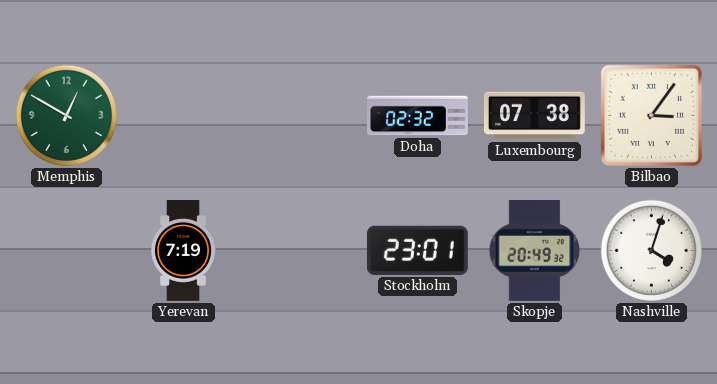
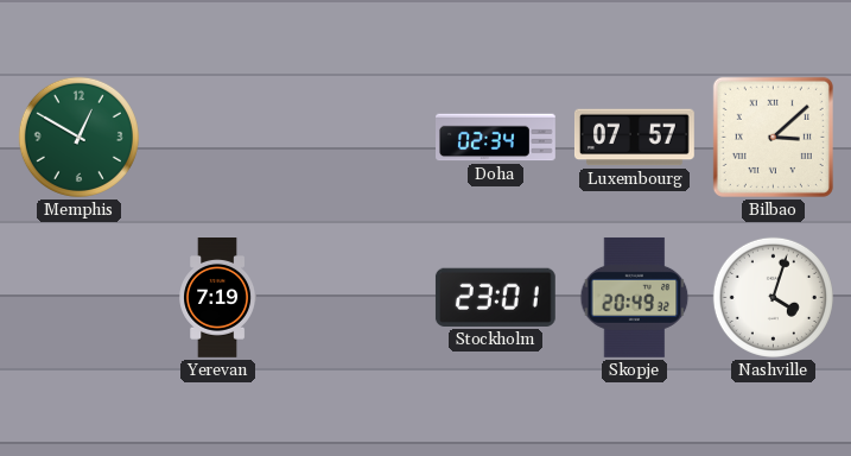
Doha: 02:32 -> 02:34 (496, 138)
Luxembourg: 07:38 -> 07:57 (634, 138)
Bilbao: 3:06 -> 3:08 (773, 137)
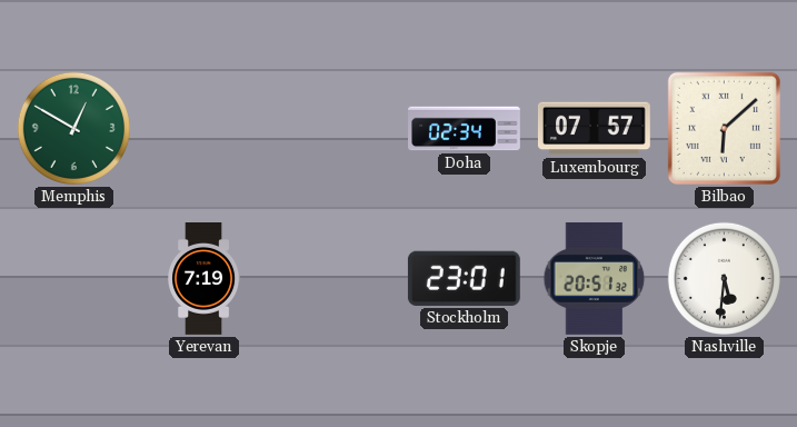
Bilbao: 3:08 -> 6:08 (724, 128)
Skopje: 20:49 -> 20:51 (595, 278)
Nashville: 4:03 -> 5:31 (724, 278)
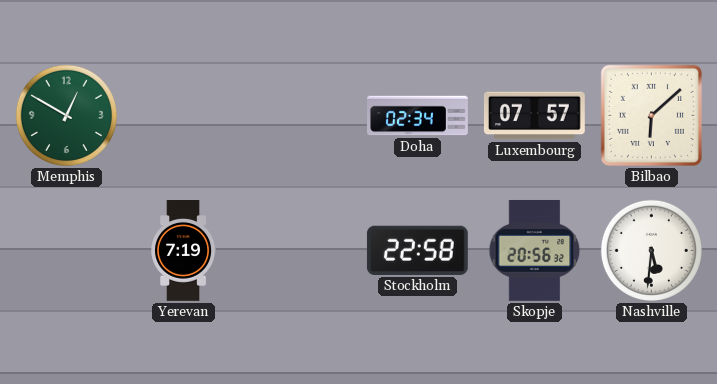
Stockholm: 23:01 -> 22:58 (417, 250)
Skopje: 20:51 -> 20:56 (535, 250)
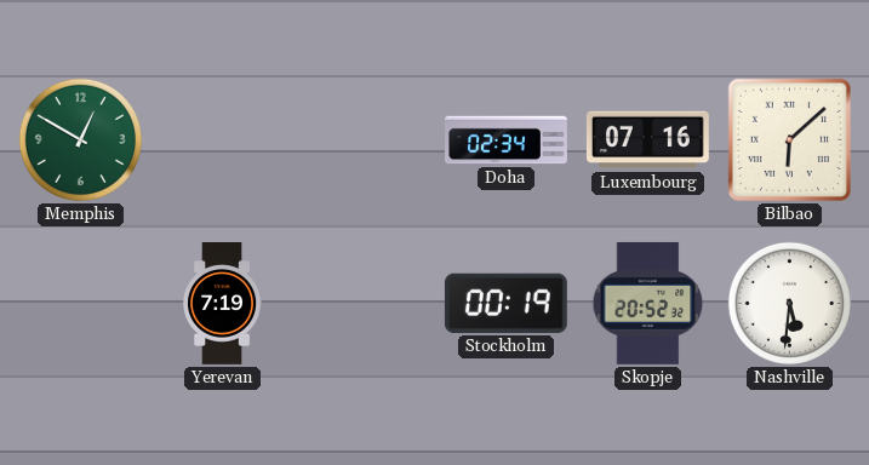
Luxembourg: 07:57 -> 07:16 (647, 140)
Stockholm: 22:58 -> 00:19 (505, 303)
Skopje: 20:56 -> 20:52 (648, 303)
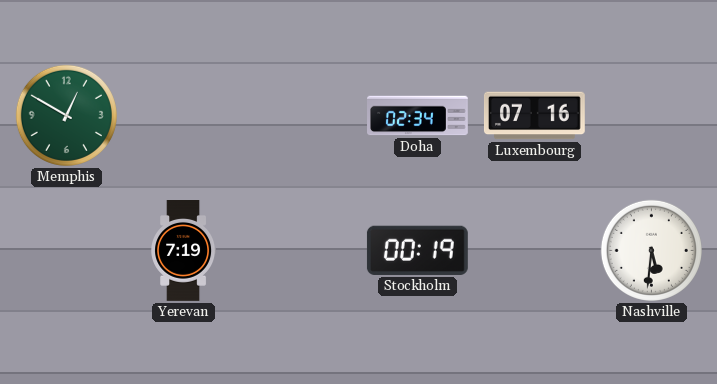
Bilbao: 6:08 -> none (789, 139)
Skopje: 20:52 -> none (648, 303)
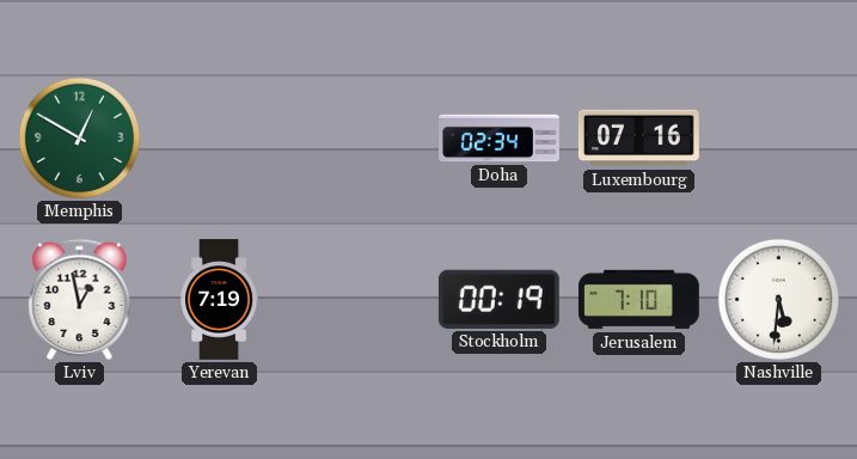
Lviv: none -> 12:58 (80, 300)
Jerusalem: none -> 7:10 (639, 300)
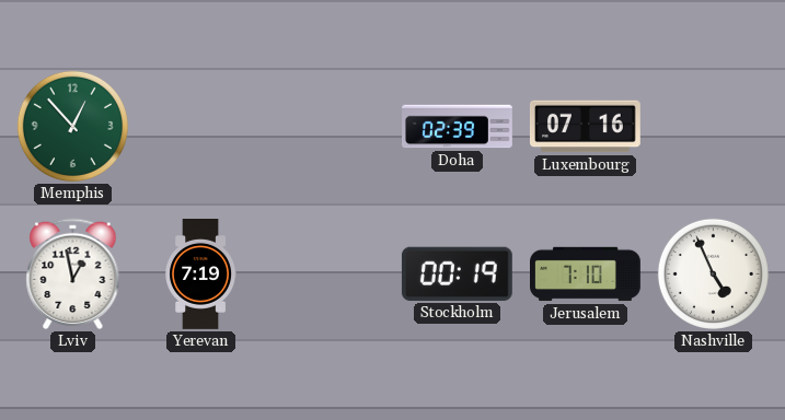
Memphis: 12:50 -> 12:53 (72, 126)
Doha: 02:34 -> 02:39 (458, 127)
Nashville: 5:31 -> 4:56 (713, 273)
